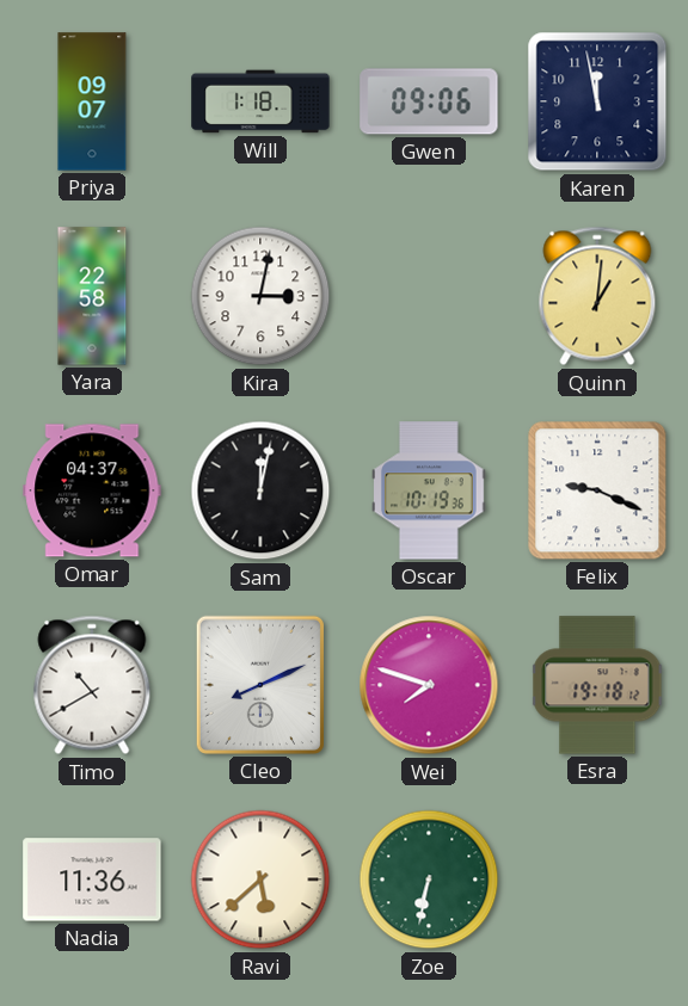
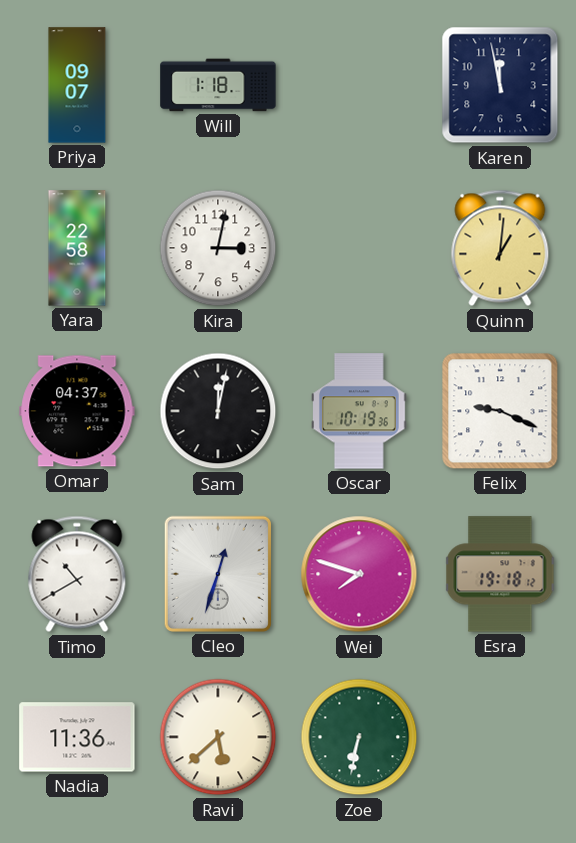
Gwen: 09:06 -> none (429, 101)
Cleo: 8:11 -> 12:33 (218, 574)
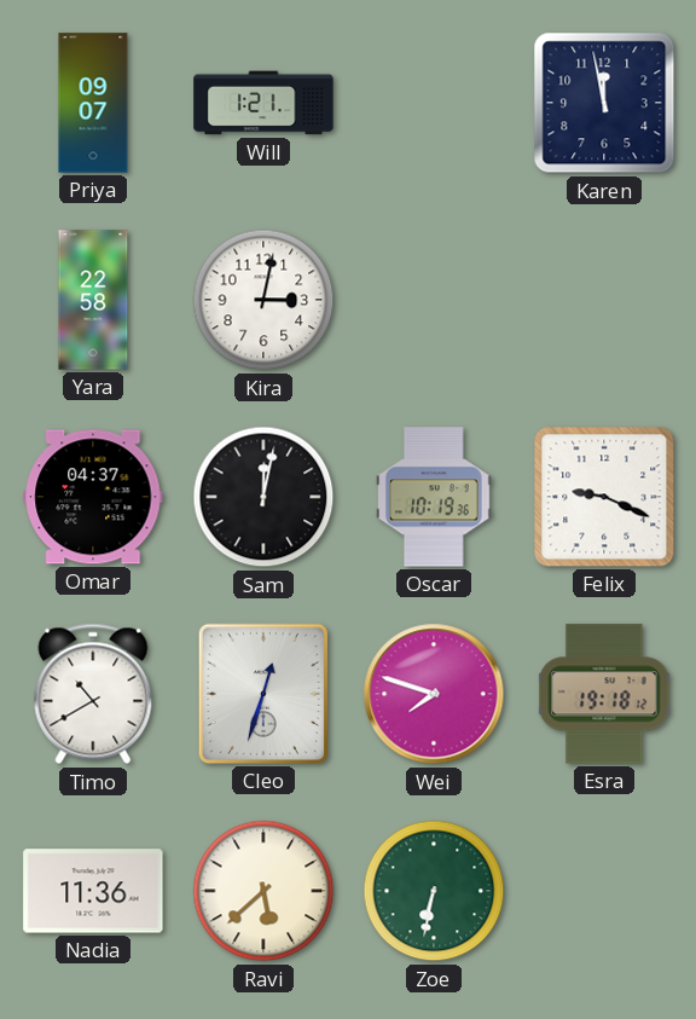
Will: 1:18 -> 1:21 (263, 103)
Quinn: 1:01 -> none (500, 248)
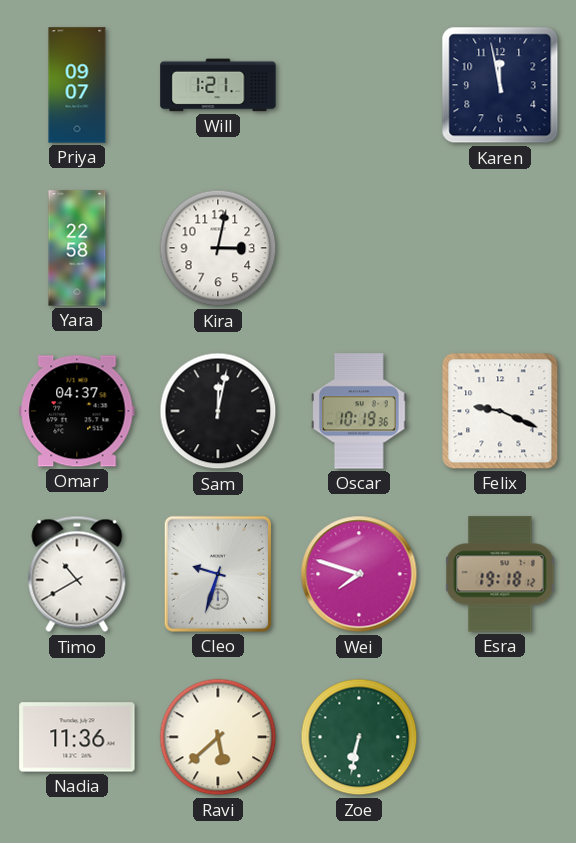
Cleo: 12:33 -> 9:33 (218, 574)
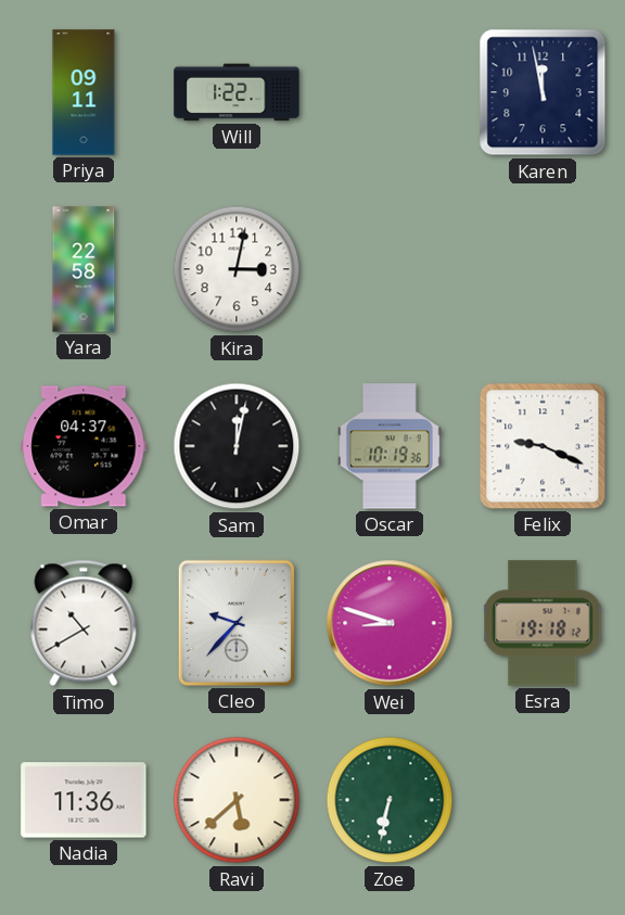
Priya: 09:07 -> 09:11 (84, 92)
Will: 1:21 -> 1:22 (237, 92)
Cleo: 9:33 -> 9:37 (237, 623)
Wei: 7:48 -> 8:48 (390, 623)
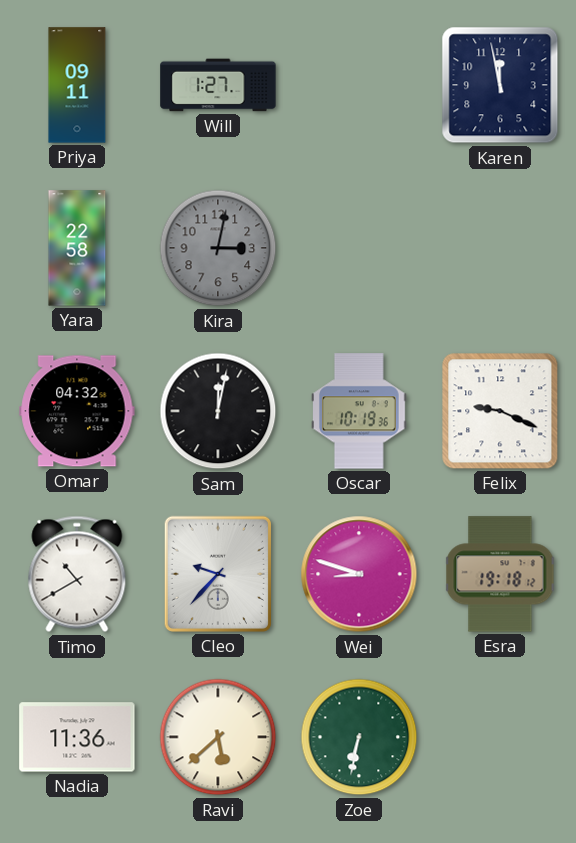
Will: 1:22 -> 1:27 (218, 85)
Kira dial: white -> grey (218, 248)
Omar: 04:37 -> 04:32 (77, 411)
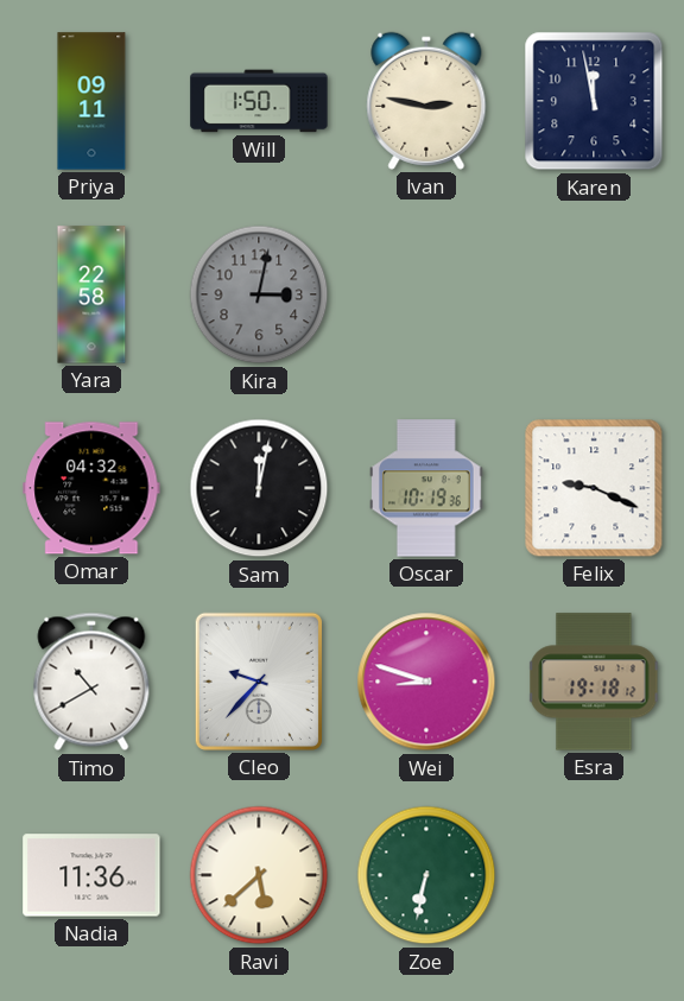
Will: 1:27 -> 1:50 (259, 101)
Ivan: none -> 2:47 (426, 101)
